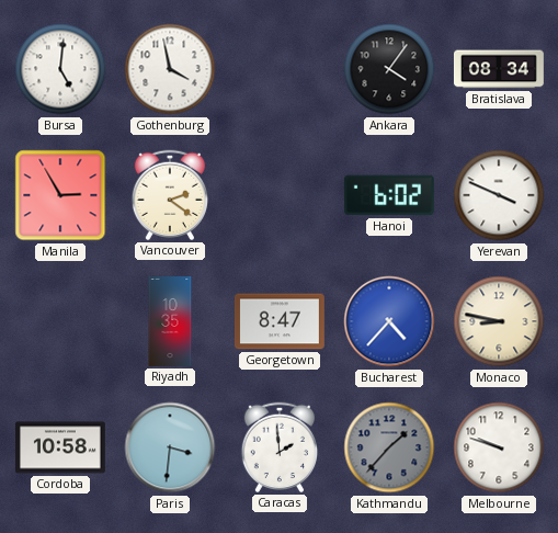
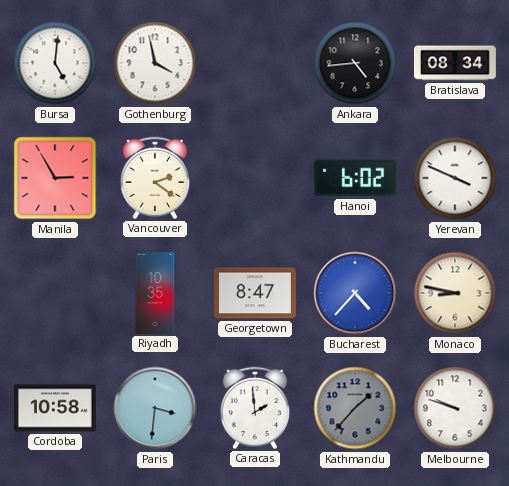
Ankara: 4:06 -> 4:44 (355, 63)
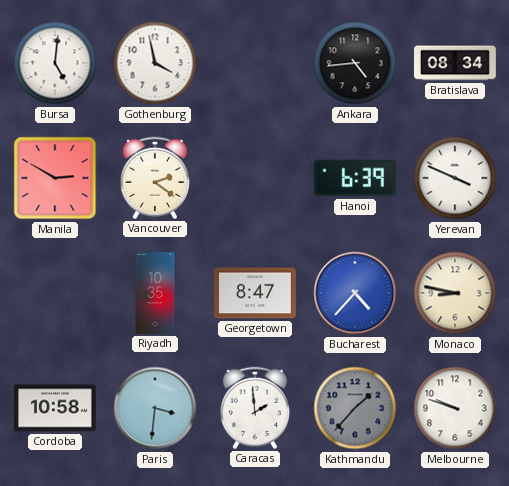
Manila: 2:55 -> 2:50 (55, 178)
Hanoi: 6:02 -> 6:39 (355, 178)
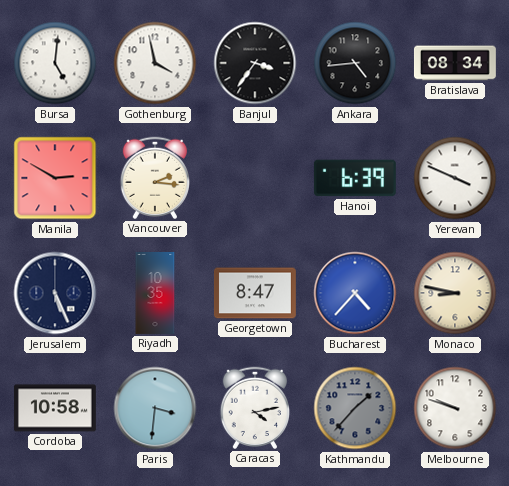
Banjul: none -> 3:36 (255, 63)
Vancouver: 2:21 -> 2:16 (154, 178)
Jerusalem: none -> 5:26 (55, 293)
Caracas: 1:59 -> 4:13 (254, 408)
